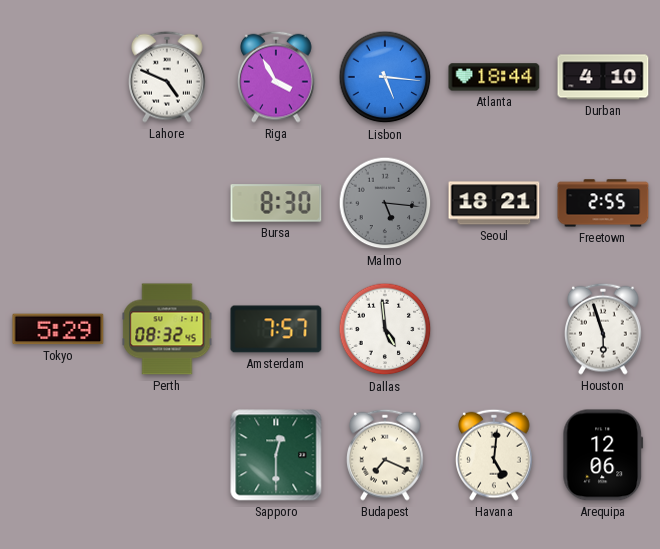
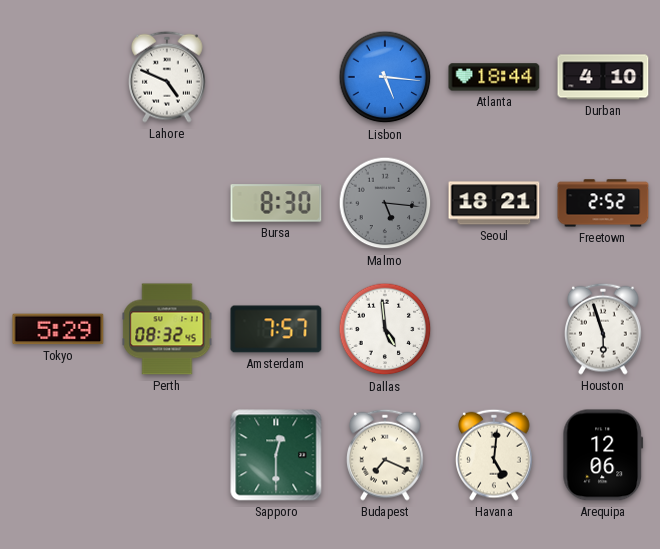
Riga: 3:55 -> none (277, 77)
Freetown: 2:55 -> 2:52 (603, 203)
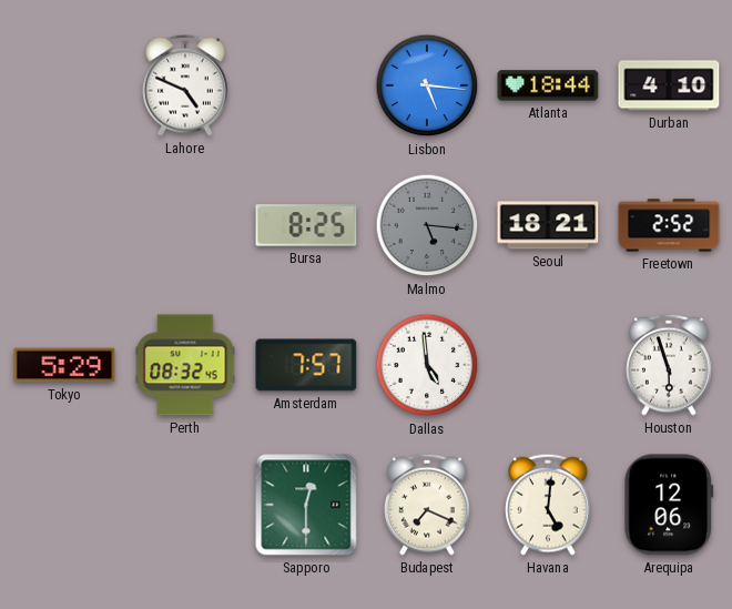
Bursa: 8:30 -> 8:25 (306, 225)
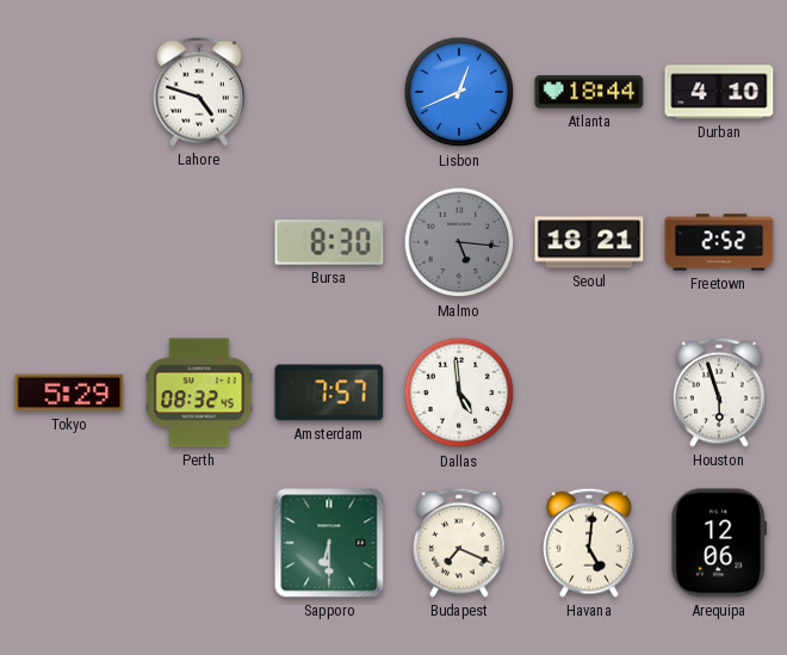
Lahore: 4:49 -> 4:48 (200, 92)
Lisbon: 5:16 -> 12:41 (459, 92)
Bursa: 8:25 -> 8:30 (329, 242)
Sapporo: 12:30 -> 6:30 (329, 543)
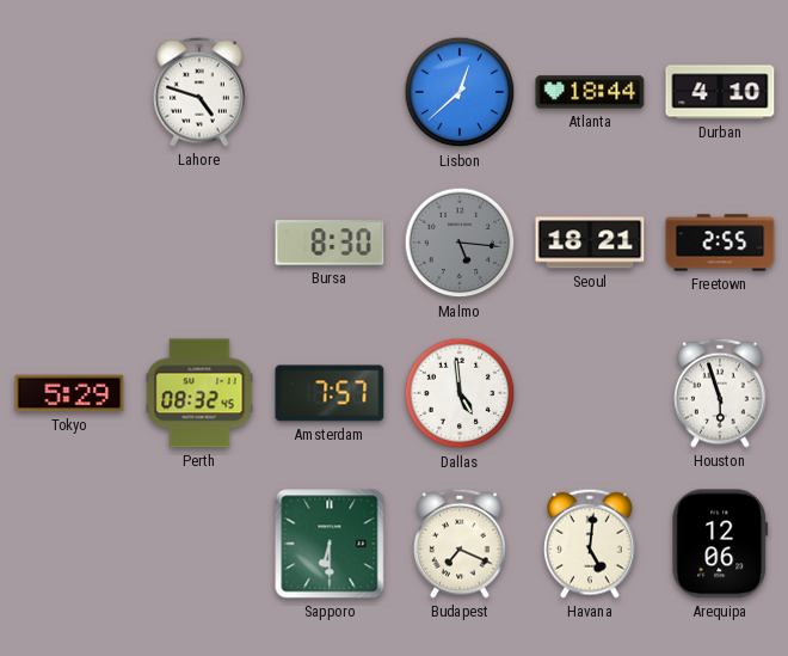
Lisbon: 12:41 -> 12:38 (460, 92)
Freetown: 2:52 -> 2:55 (720, 243)
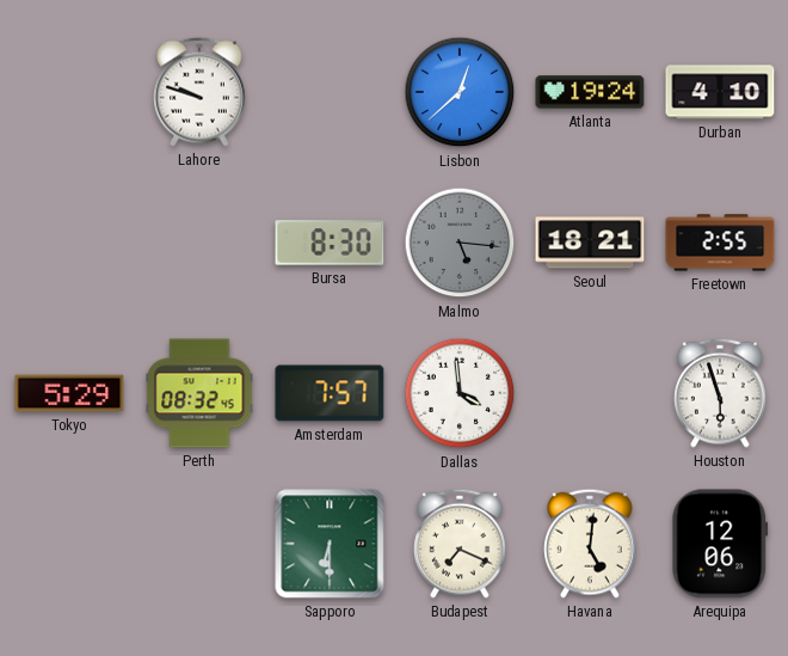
Lahore: 4:48 -> 9:48 (201, 92)
Atlanta: 18:44 -> 19:24 (590, 92)
Dallas: 4:59 -> 3:59 (460, 393)
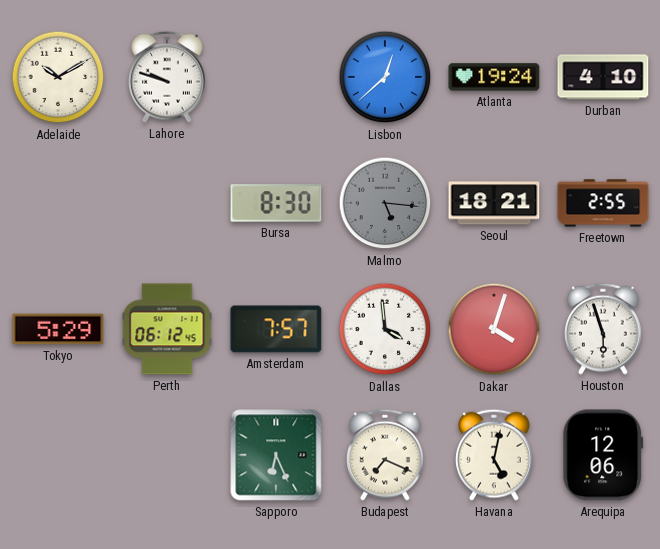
Adelaide: none -> 10:10 (58, 77)
Perth: 08:32 -> 06:12 (167, 329)
Dakar: none -> 4:03 (494, 329)
Sapporo: 6:30 -> 6:26 (276, 455)
Havana: 5:01 -> 5:02 (495, 455)
